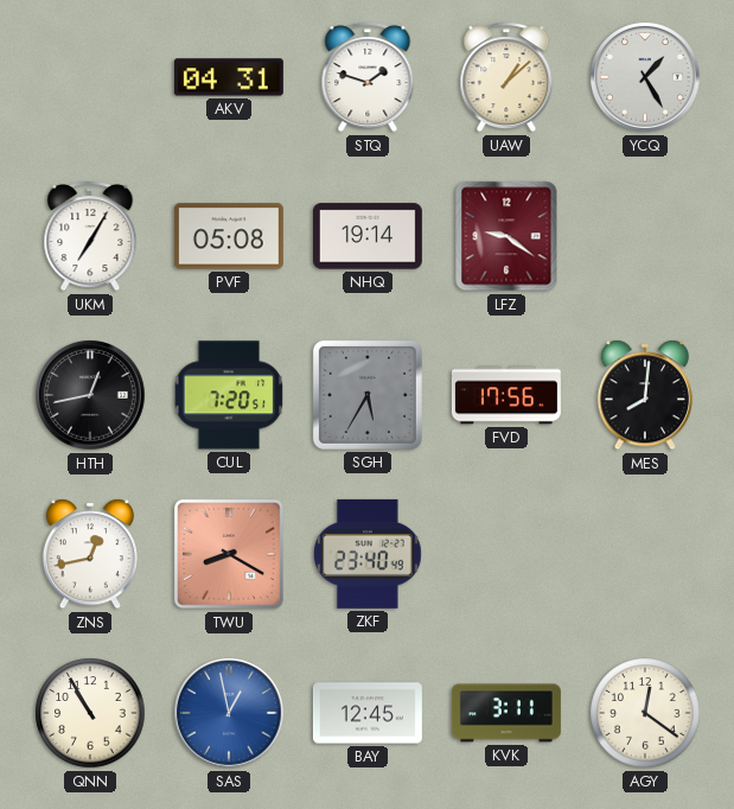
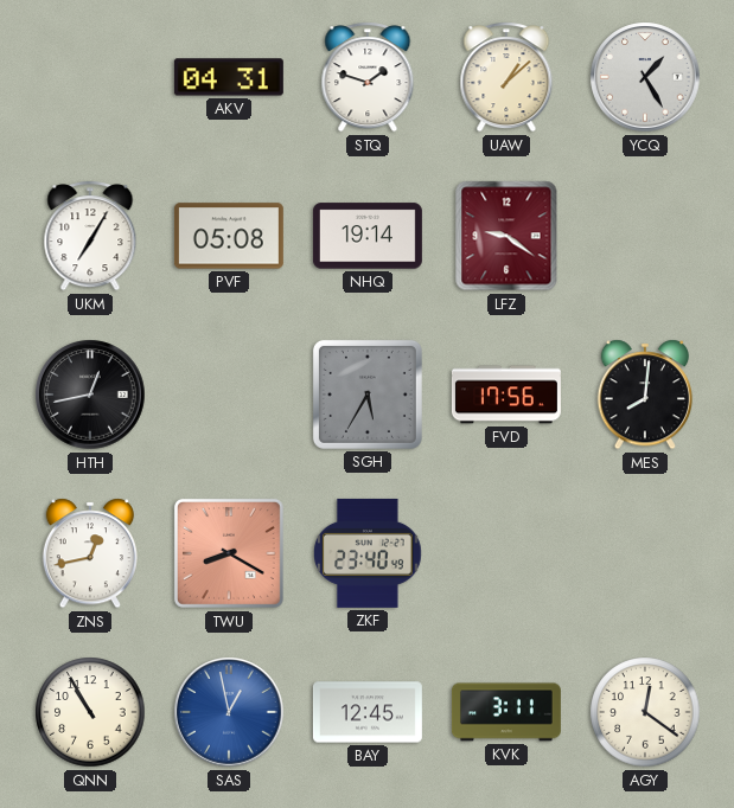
CUL: 7:20 -> none (229, 395)
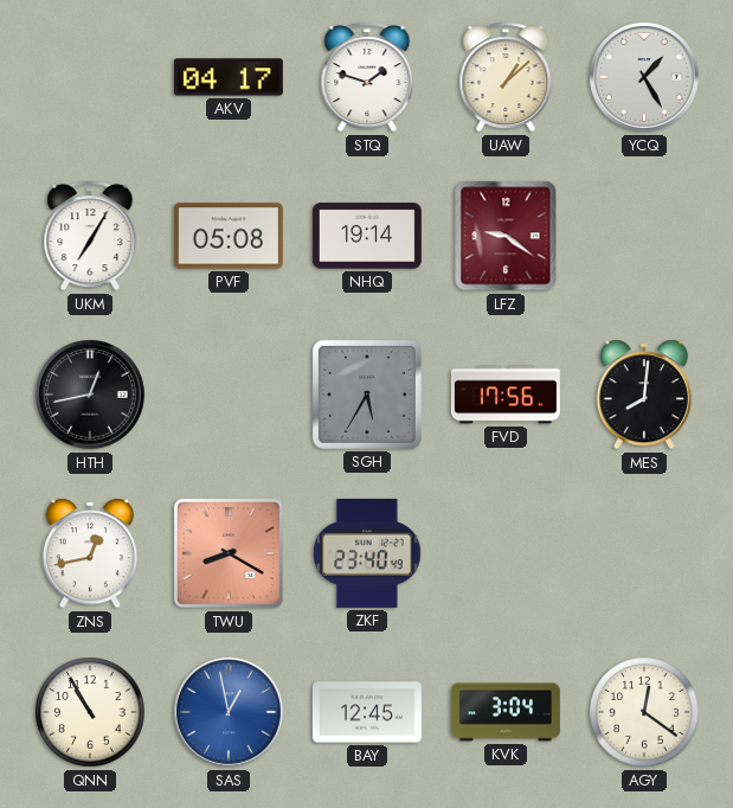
AKV: 04:31 -> 04:17 (229, 77)
KVK: 3:11 -> 3:04 (506, 712)
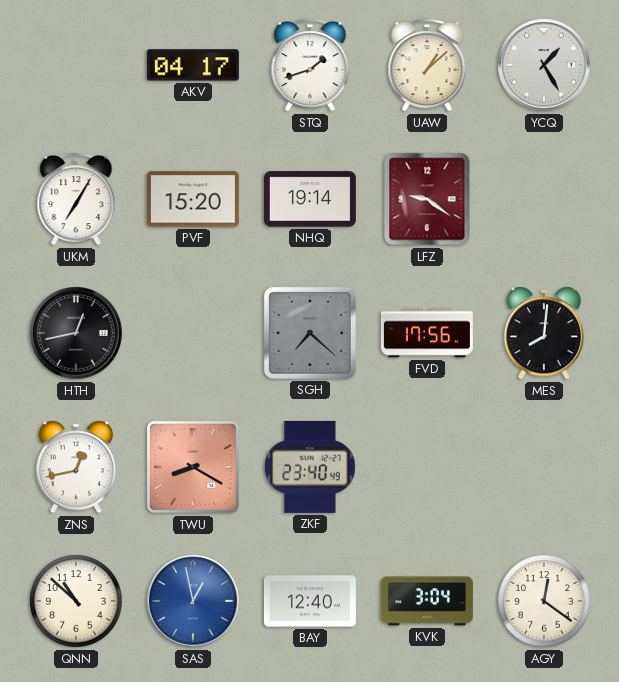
STQ: 1:48 -> 1:42 (310, 65)
PVF: 05:08 -> 15:20 (193, 199)
SGH: 5:35 -> 7:22 (310, 333)
QNN: 10:55 -> 10:52 (76, 601)
BAY: 12:45 -> 12:40 (310, 601)
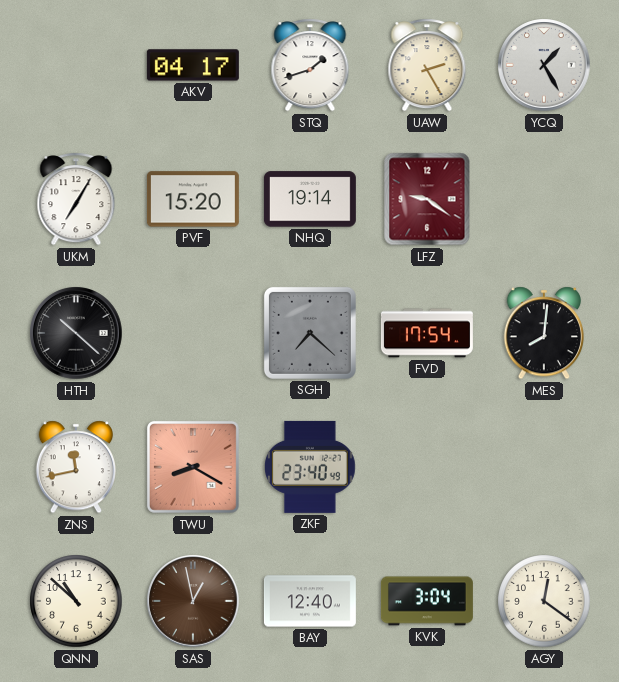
UAW: 1:08 -> 2:25 (427, 65)
HTH: 12:43 -> 10:22 (76, 333)
FVD: 17:56 -> 17:54 (427, 333)
ZNS: 12:43 -> 11:43 (75, 467)
SAS dial: blue -> brown (193, 601)
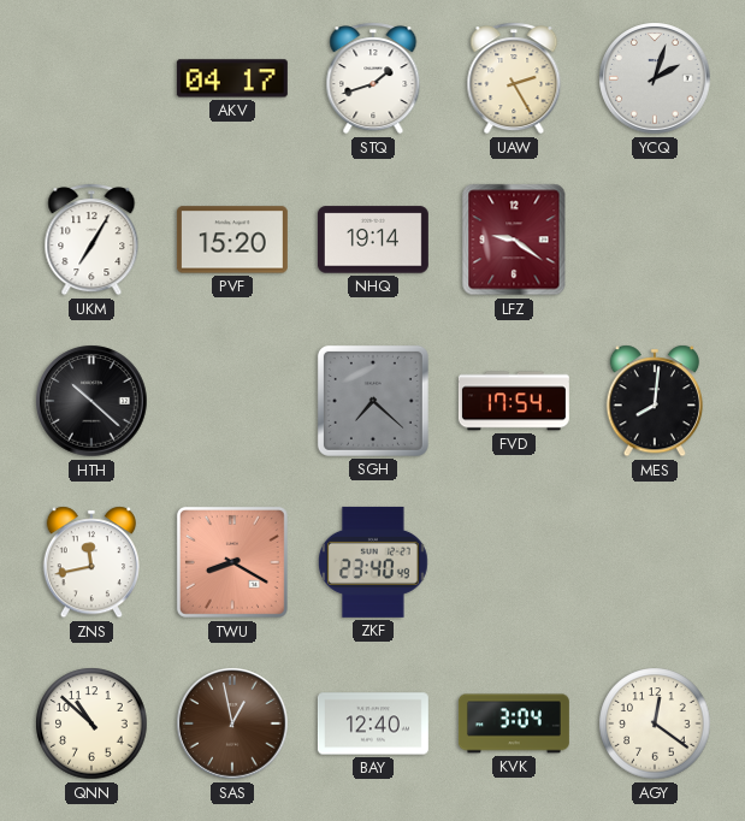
YCQ: 1:25 -> 2:03 (655, 78)
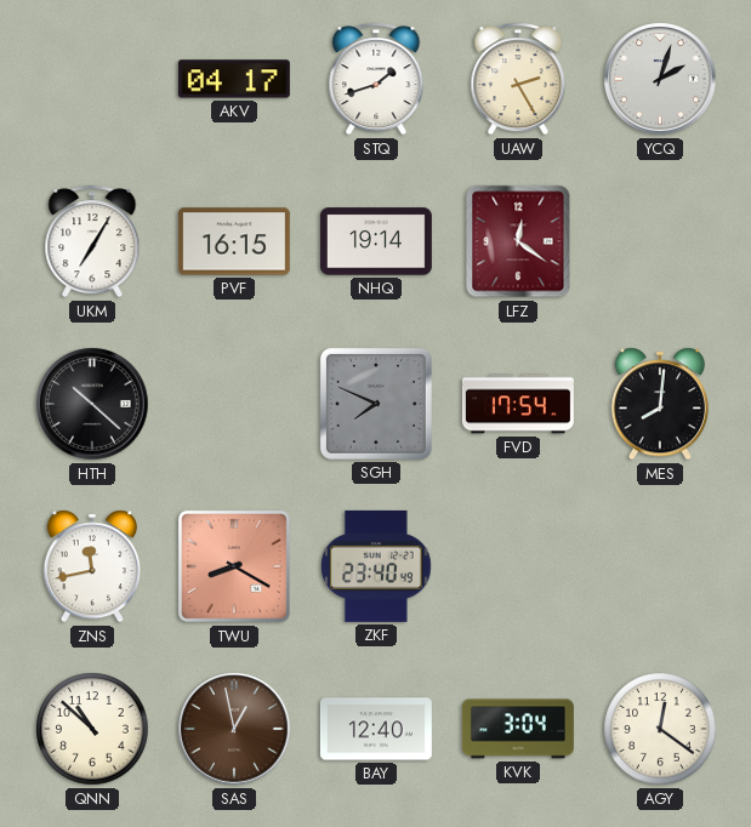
PVF: 15:20 -> 16:15 (234, 241)
LFZ: 9:21 -> 12:21 (518, 241)
SGH: 7:22 -> 7:49 (376, 404)
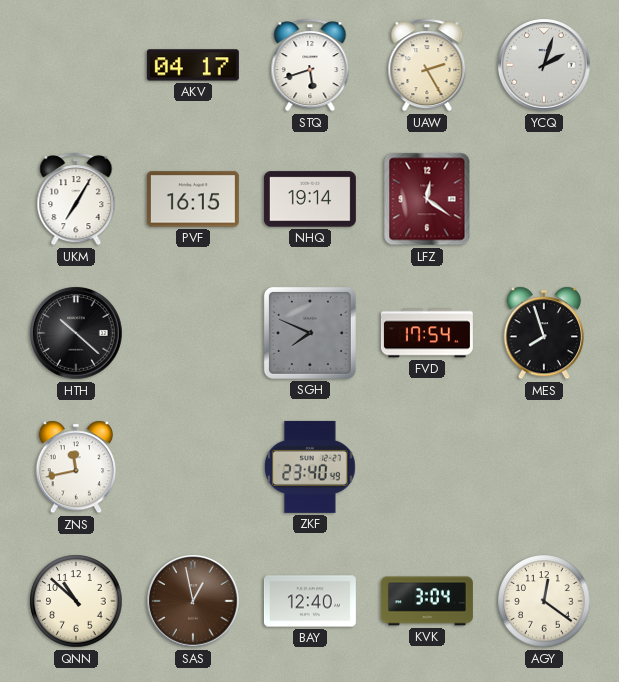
STQ: 1:42 -> 5:42 (310, 65)
MES: 8:01 -> 7:57 (543, 333)
TWU: 8:20 -> none (234, 566)
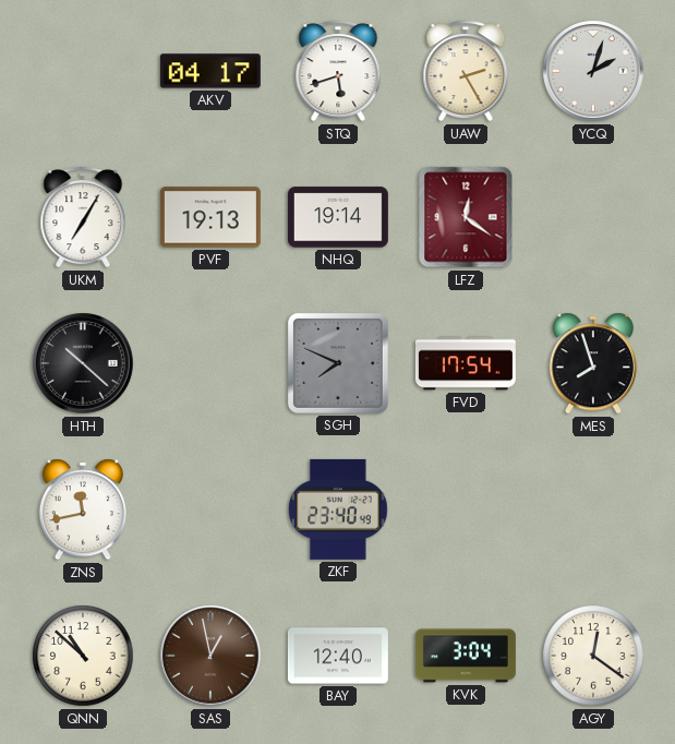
PVF: 16:15 -> 19:13 (210, 217)
